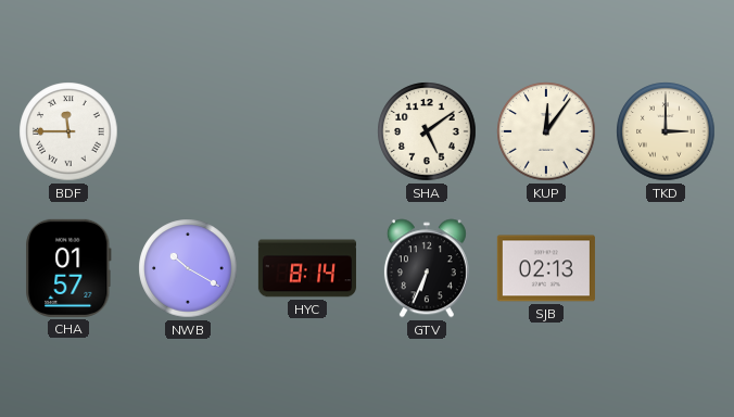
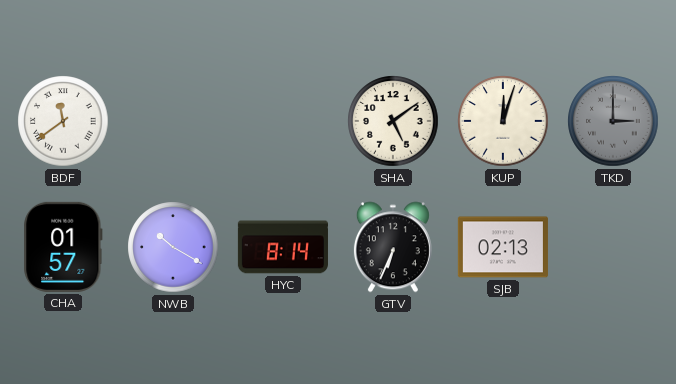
BDF: 11:45 -> 11:39 (63, 121)
KUP: 12:06 -> 12:03 (503, 121)
TKD dial: cream -> grey (613, 121)
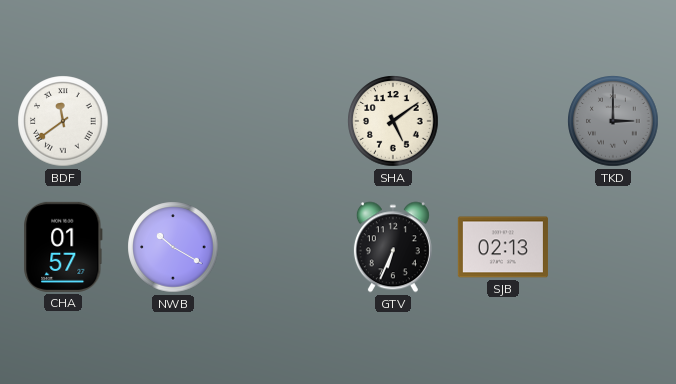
KUP: 12:03 -> none (503, 121)
HYC: 8:14 -> none (283, 247)
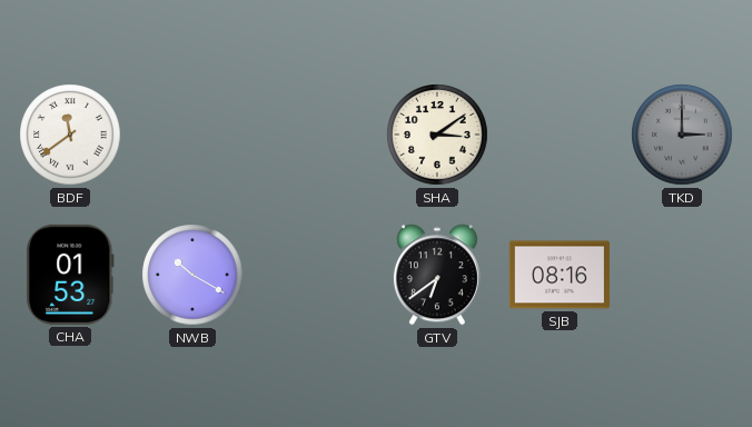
SHA: 5:09 -> 3:09 (437, 135)
CHA: 01:57 -> 01:53 (70, 275)
GTV: 6:34 -> 6:39 (437, 275)
SJB: 02:13 -> 08:16 (560, 275)
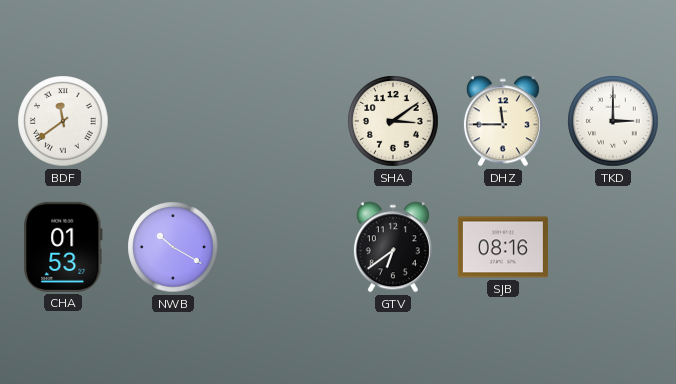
DHZ: none -> 11:45 (503, 121)
TKD dial: grey -> white (613, 121)
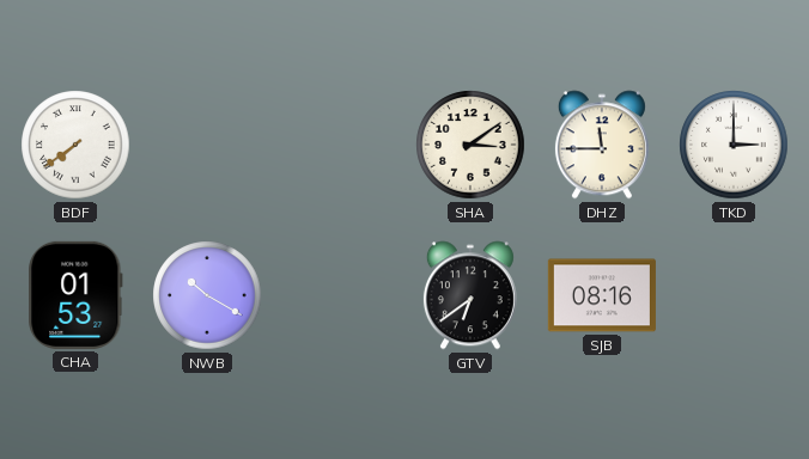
BDF: 11:39 -> 7:39 (75, 145)
